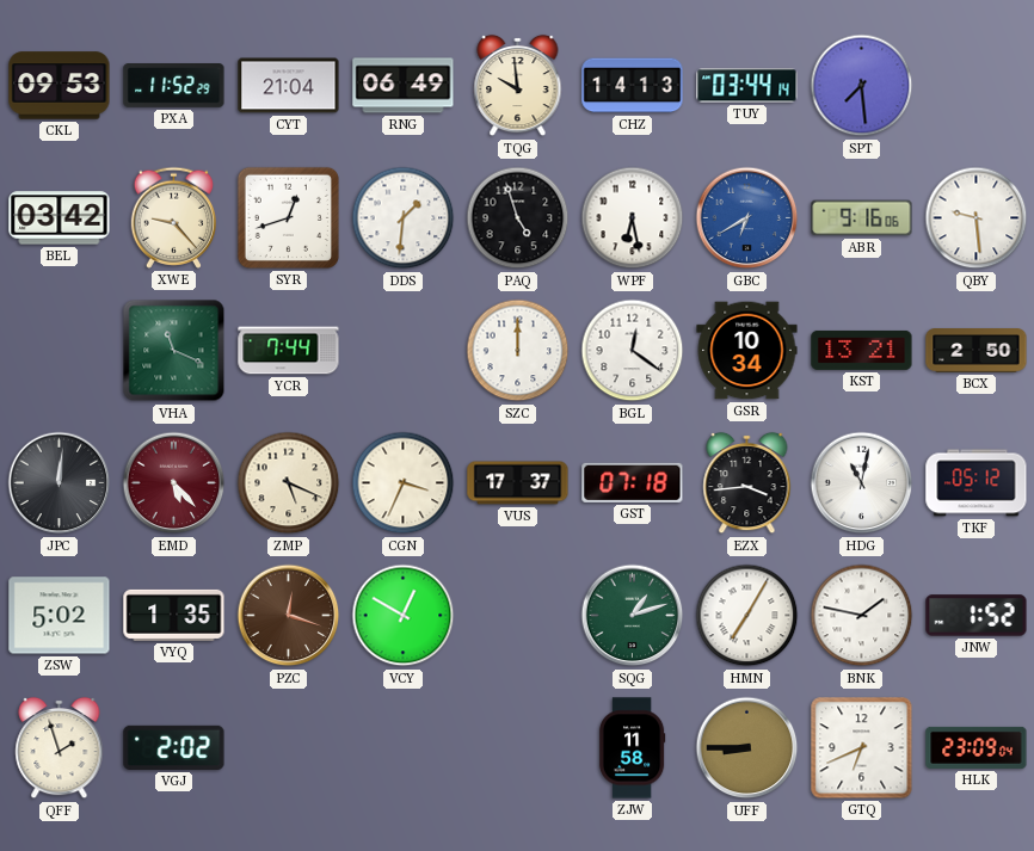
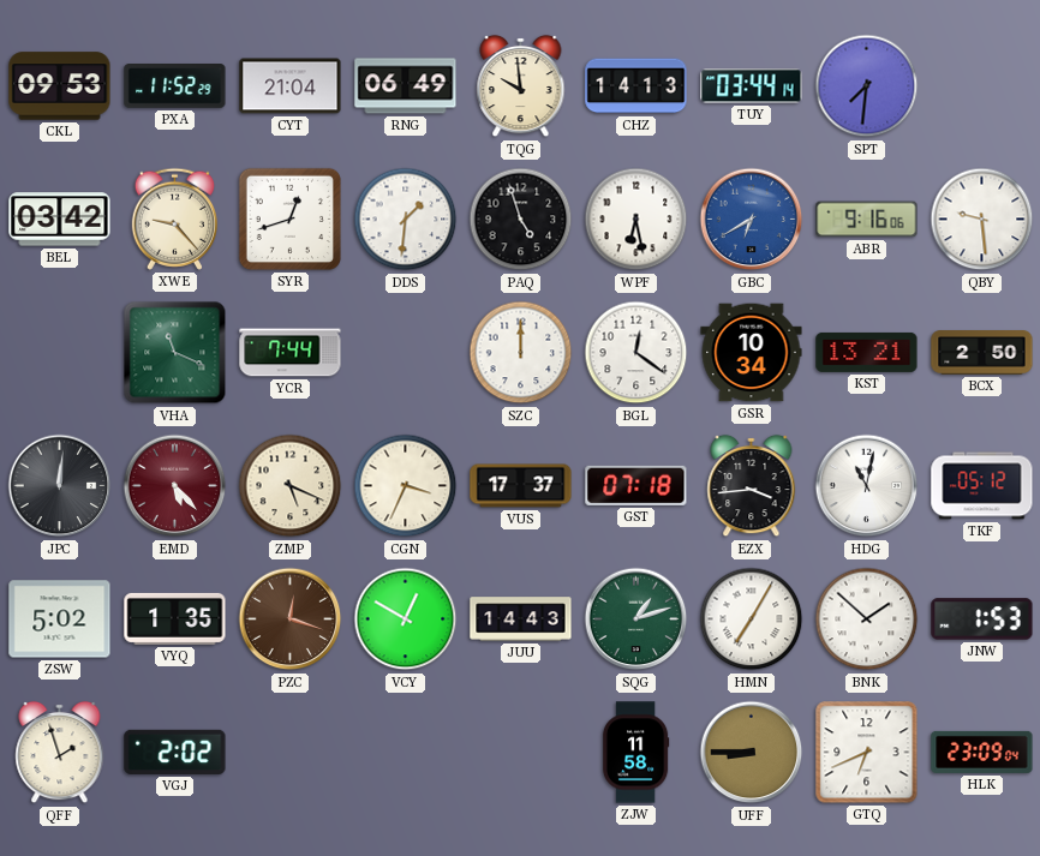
SPT: 7:29 -> 7:31 (867, 86)
JUU: none -> 14:43 (521, 619)
BNK: 1:47 -> 1:52 (867, 619)
JNW: 1:52 -> 1:53 (982, 619)
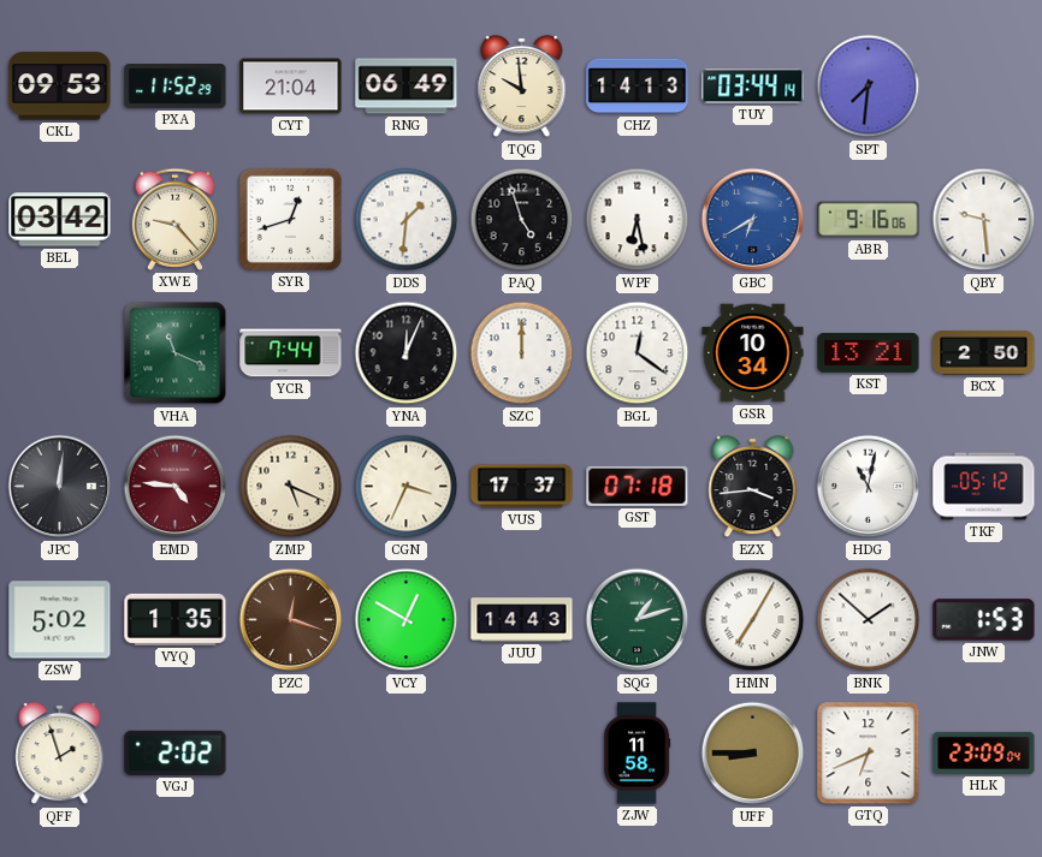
YNA: none -> 12:04 (407, 353)
EMD: 5:23 -> 4:46 (176, 487)
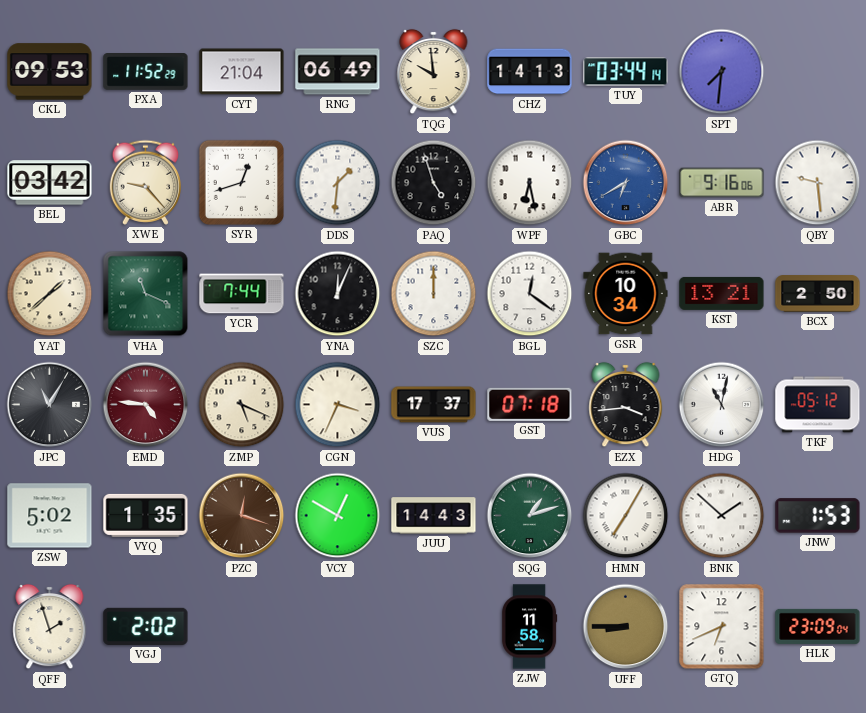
YAT: none -> 1:38 (50, 294)
JPC: 12:01 -> 11:05 (50, 405)
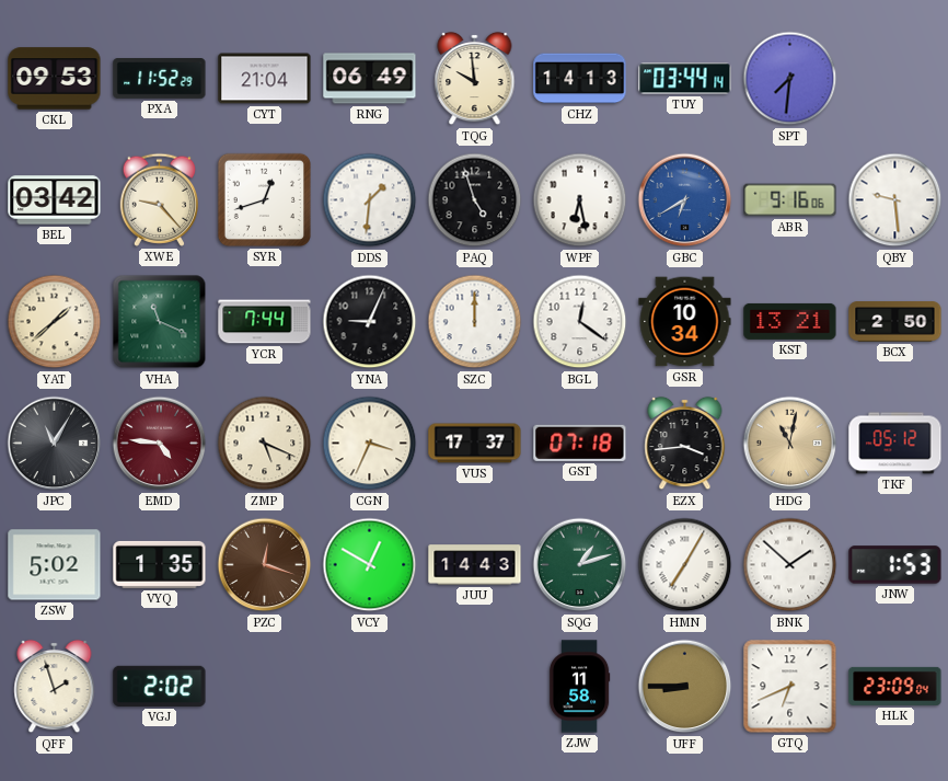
YNA: 12:04 -> 9:04 (370, 322)
HDG dial: white -> champagne (790, 444)
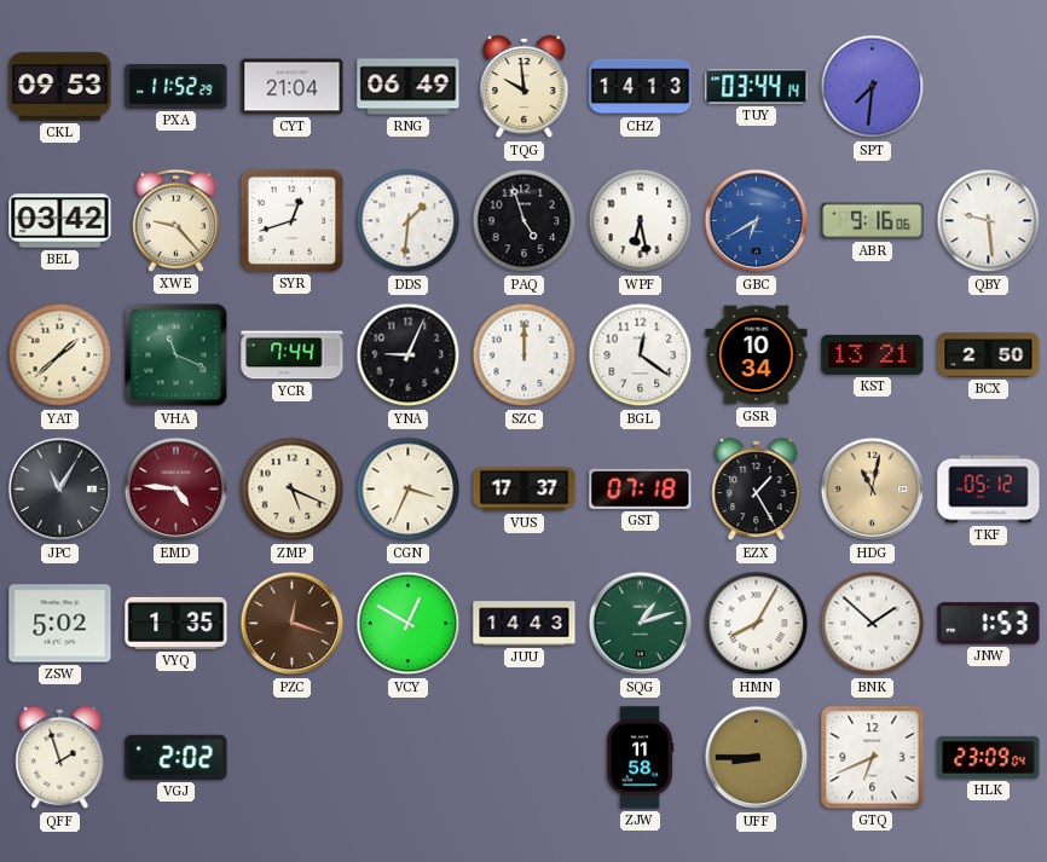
EZX: 3:44 -> 1:25 (757, 490)
HMN: 7:05 -> 8:05 (757, 624)
